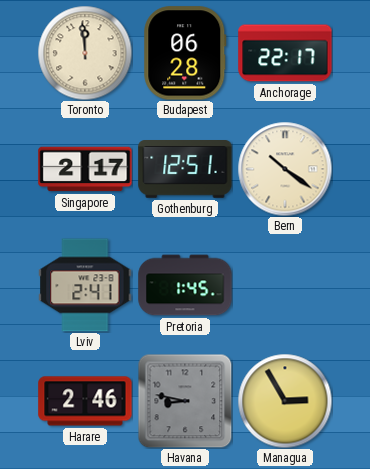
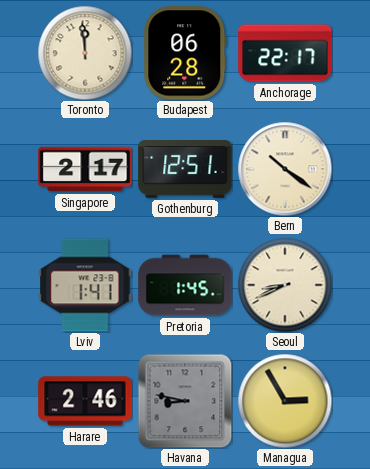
Lviv: 2:41 -> 1:41 (85, 285)
Seoul: none -> 8:41 (285, 285)
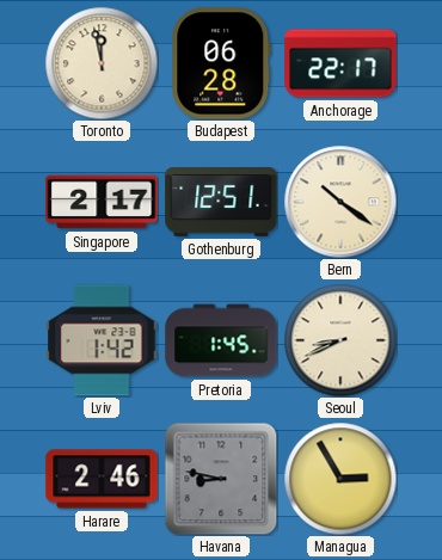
Toronto: 11:59 -> 11:58 (102, 63)
Lviv: 1:41 -> 1:42 (102, 340)
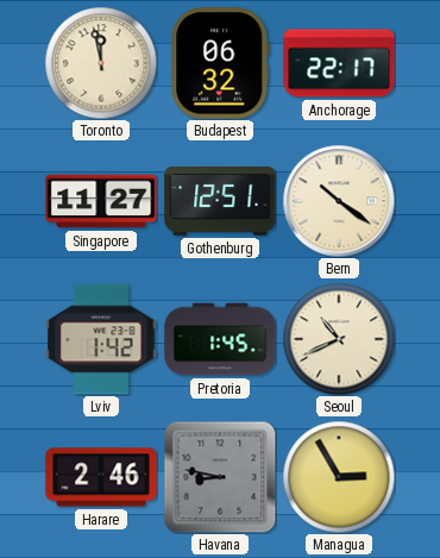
Budapest: 06:28 -> 06:32 (220, 63)
Singapore: 2:17 -> 11:27 (101, 201)
Seoul: 8:41 -> 10:41 (339, 339)
